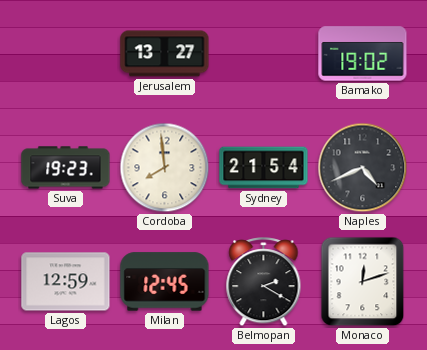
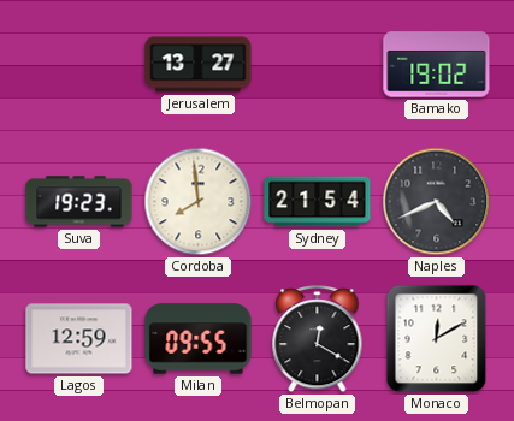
Milan: 12:45 -> 09:55 (199, 339)
Belmopan: 2:20 -> 12:20 (318, 339)
Monaco: 12:12 -> 12:10 (437, 339)
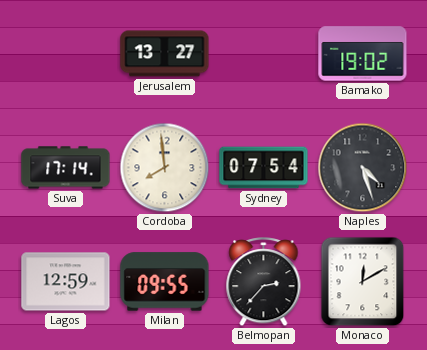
Suva: 19:23 -> 17:14 (66, 168)
Sydney: 21:54 -> 07:54 (264, 168)
Naples: 4:41 -> 4:27 (363, 168)
Belmopan: 12:20 -> 2:37 (264, 282)
